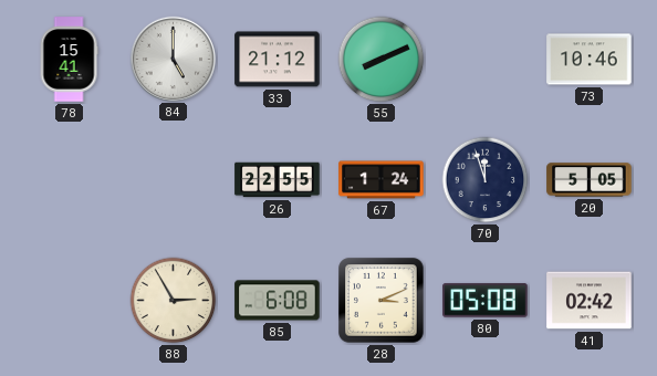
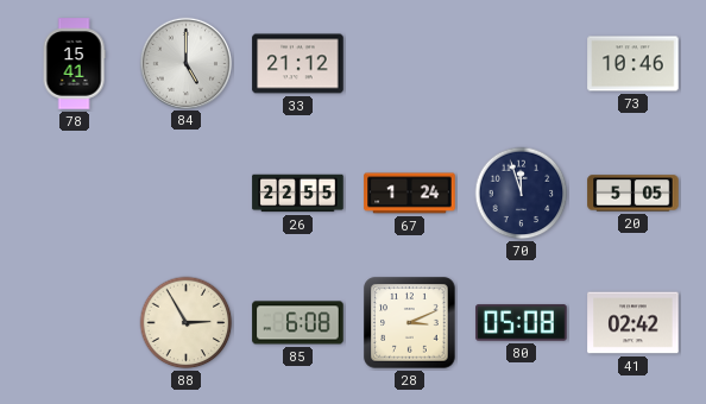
55: 8:11 -> none (382, 60)
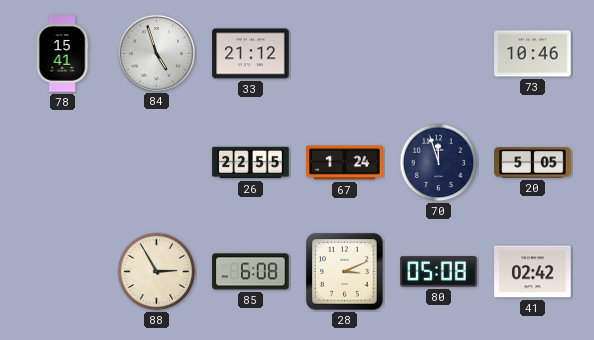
84: 5:00 -> 4:57 (156, 53)
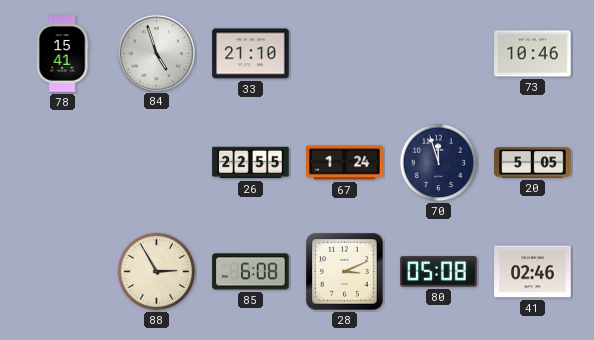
33: 21:12 -> 21:10 (251, 54)
41: 02:42 -> 02:46 (533, 272)
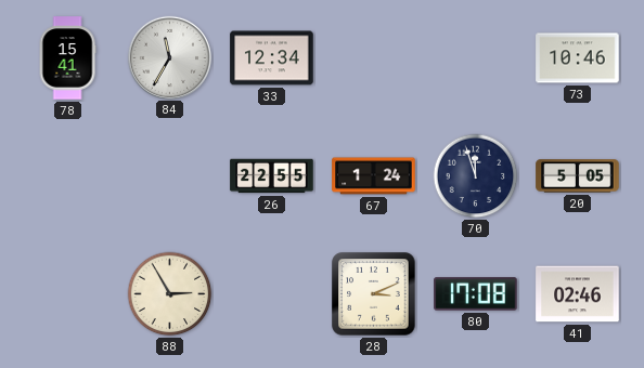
84: 4:57 -> 11:35 (169, 57)
33: 21:10 -> 12:34 (272, 58)
85: 6:08 -> none (251, 272)
80: 05:08 -> 17:08 (476, 294)
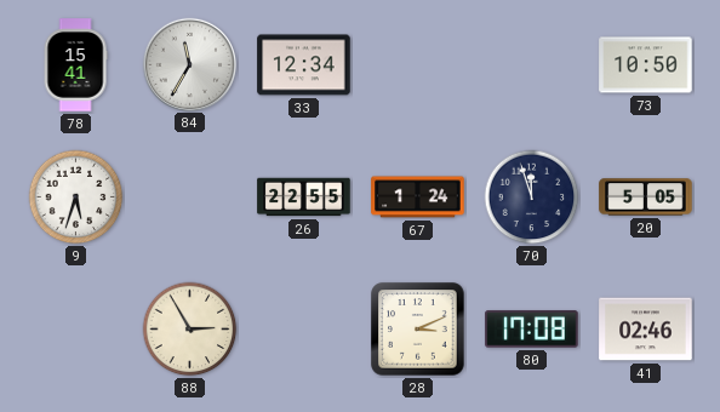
73: 10:46 -> 10:50 (646, 65)
9: none -> 5:33 (76, 198)
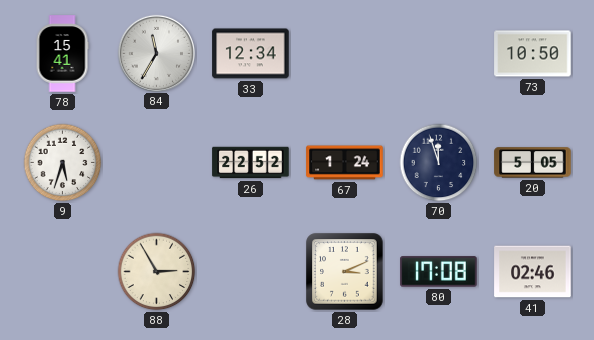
26: 22:55 -> 22:52 (251, 163)
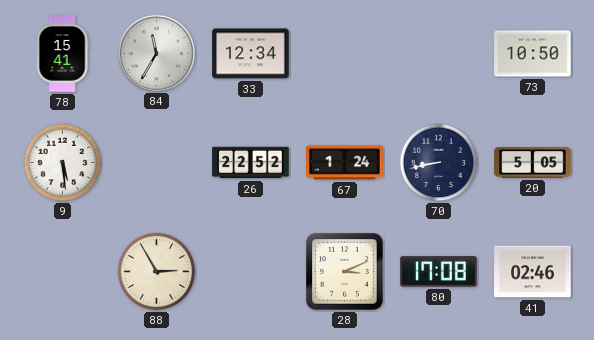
9: 5:33 -> 5:29 (63, 163)
70: 11:57 -> 8:43 (439, 163)
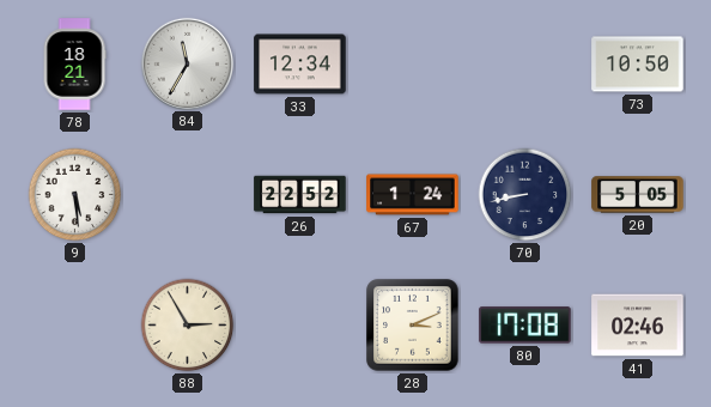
78: 15:41 -> 18:21 (74, 65)
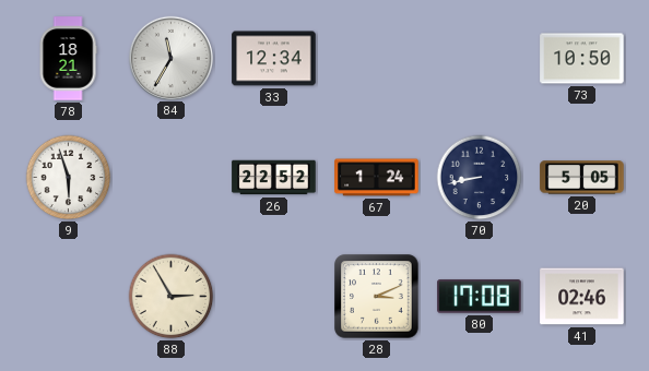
9: 5:29 -> 5:57 (69, 178)
